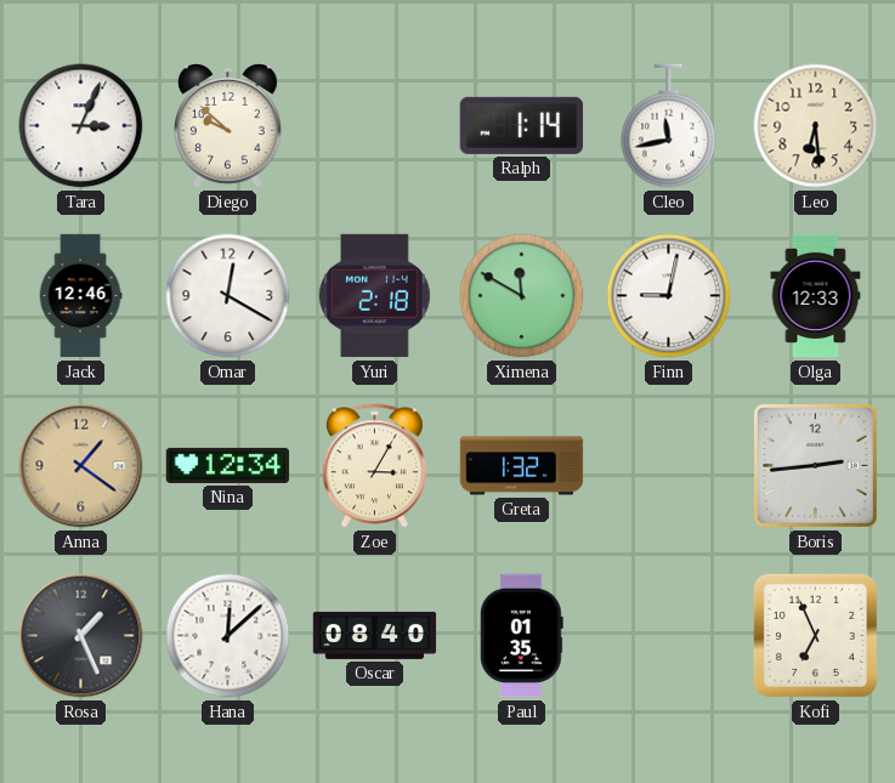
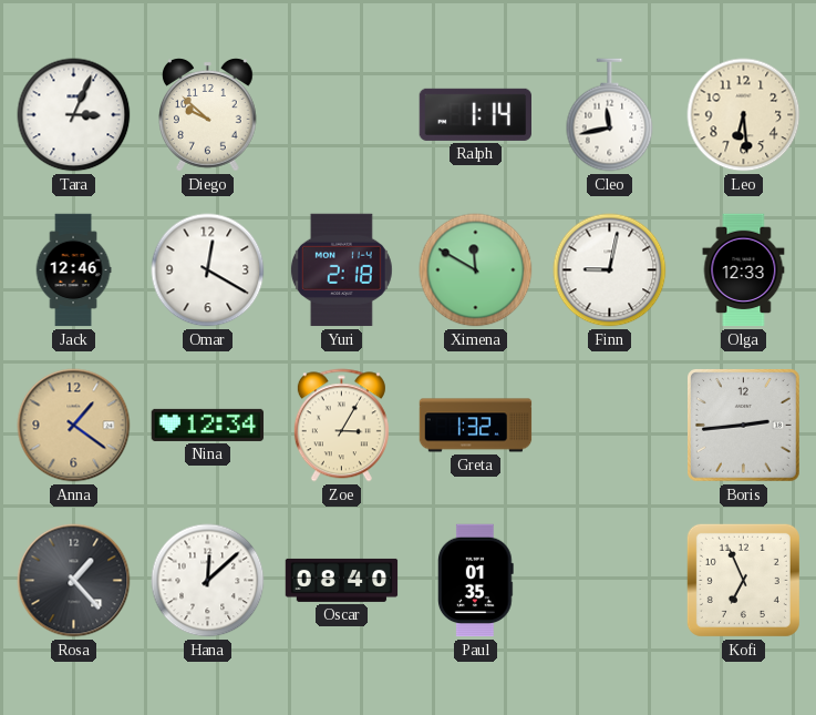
Rosa: 1:26 -> 1:23 (74, 581)
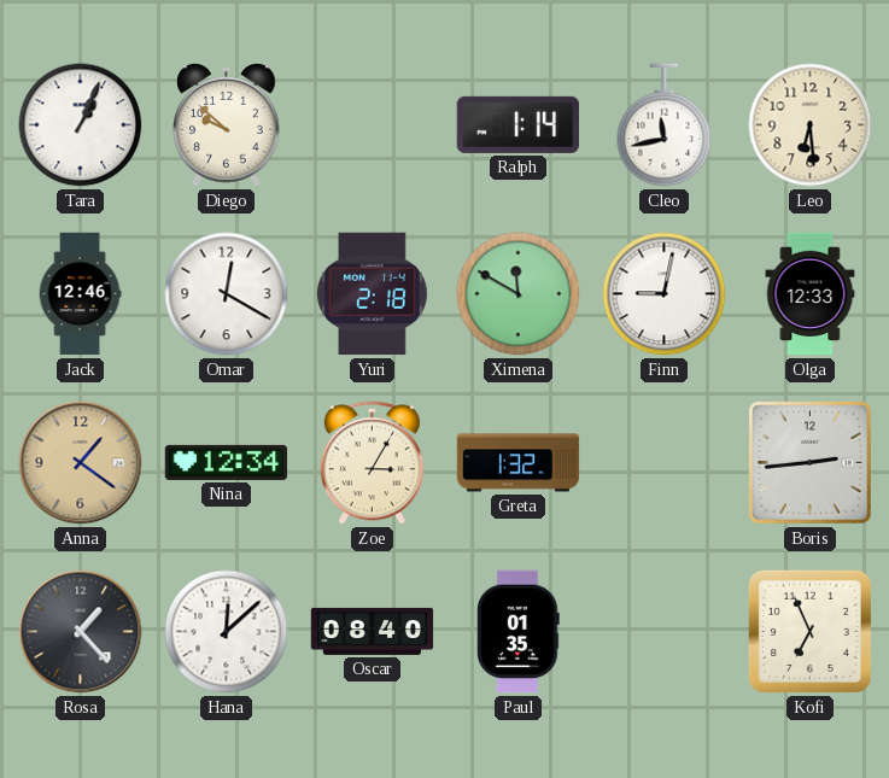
Tara: 3:04 -> 1:04 (81, 125)
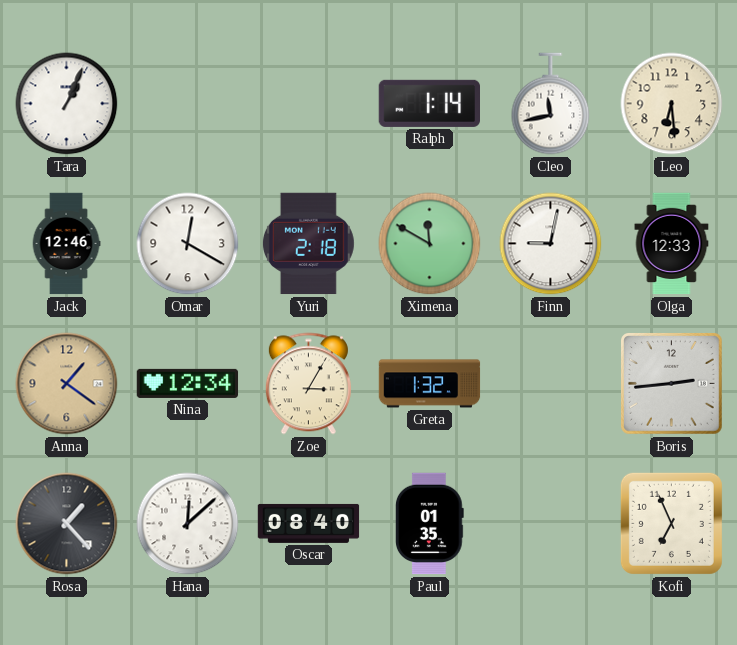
Diego: 9:52 -> none (227, 125)
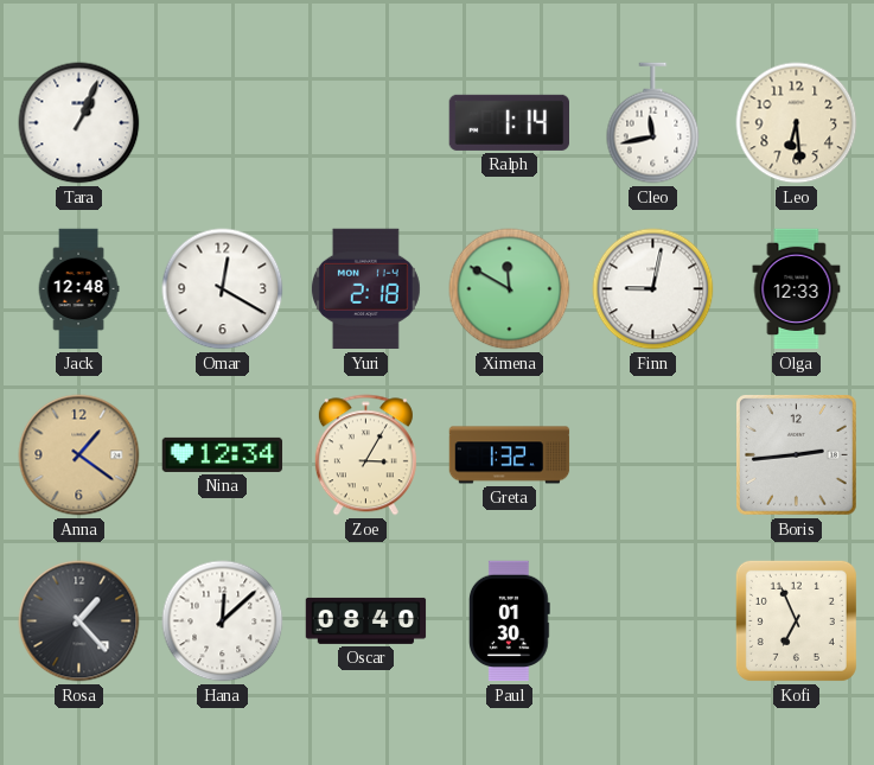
Jack: 12:46 -> 12:48 (78, 289)
Paul: 01:35 -> 01:30 (509, 621)
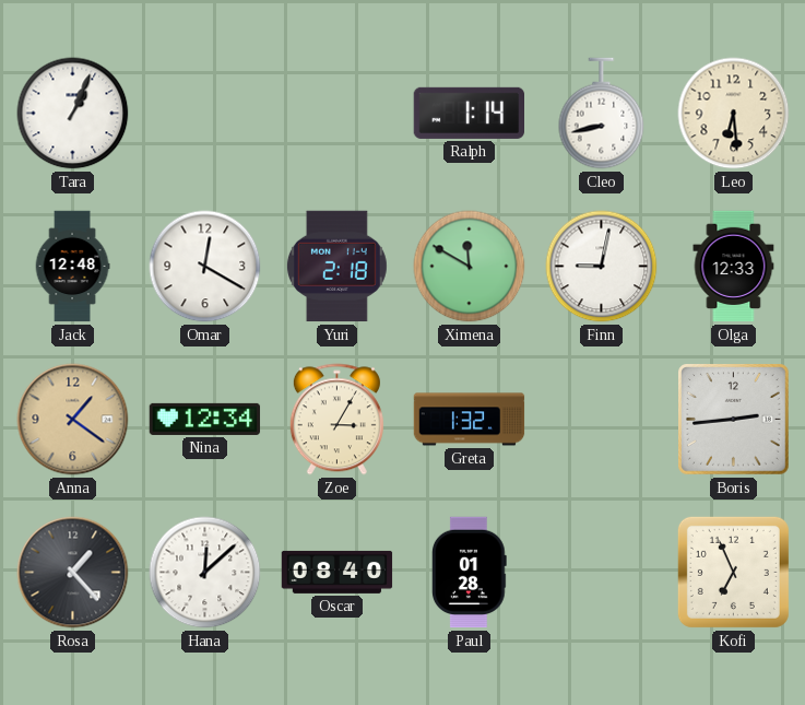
Cleo: 11:43 -> 8:43 (602, 114)
Paul: 01:30 -> 01:28 (469, 573)
